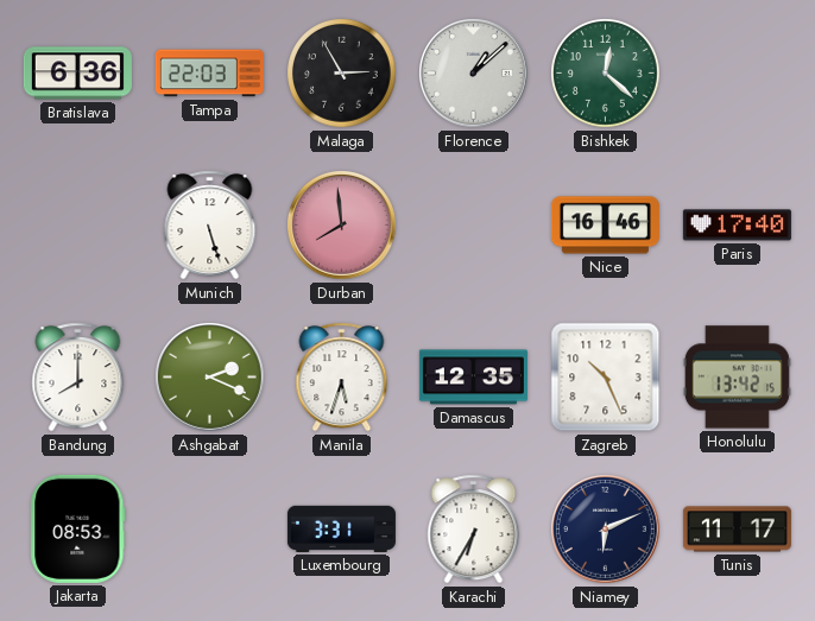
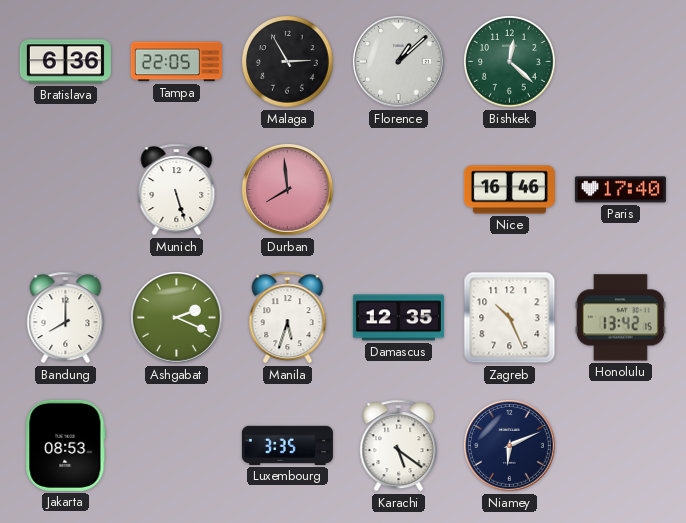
Tampa: 22:03 -> 22:05 (176, 62)
Luxembourg: 3:31 -> 3:35 (287, 445)
Karachi: 6:35 -> 5:21 (399, 446)
Tunis: 11:17 -> none (737, 530)
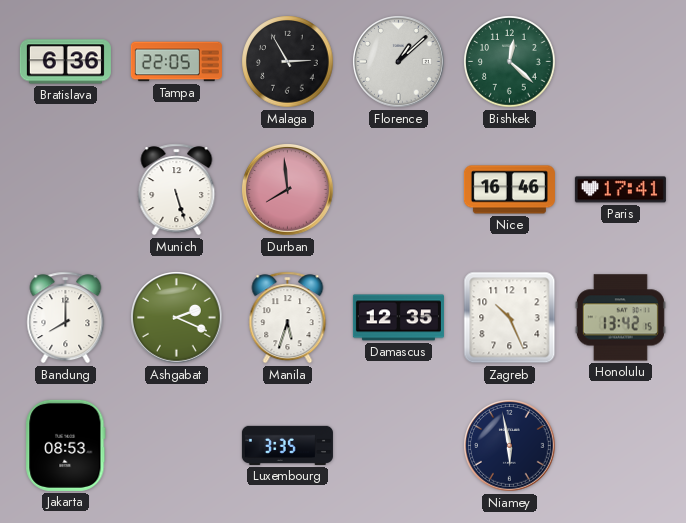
Paris: 17:40 -> 17:41 (620, 190)
Karachi: 5:21 -> none (399, 446)
Niamey: 6:11 -> 5:58 (510, 446)
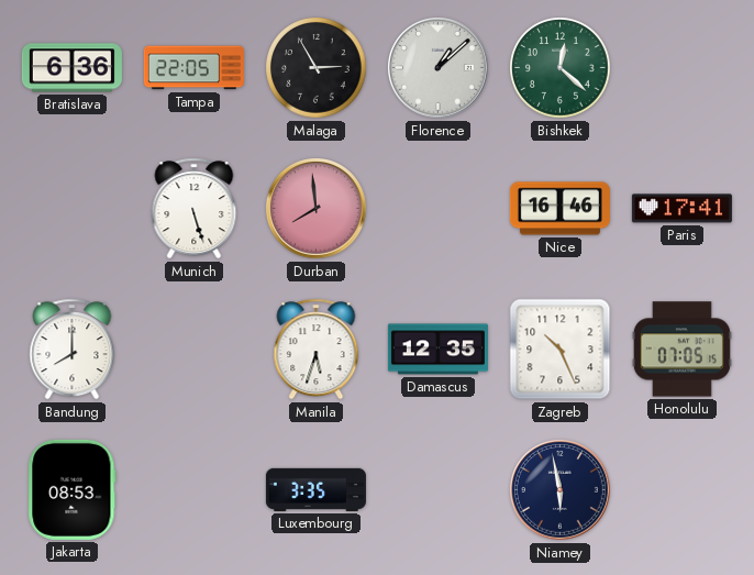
Ashgabat: 2:19 -> none (177, 318)
Honolulu: 13:42 -> 07:05 (681, 350)
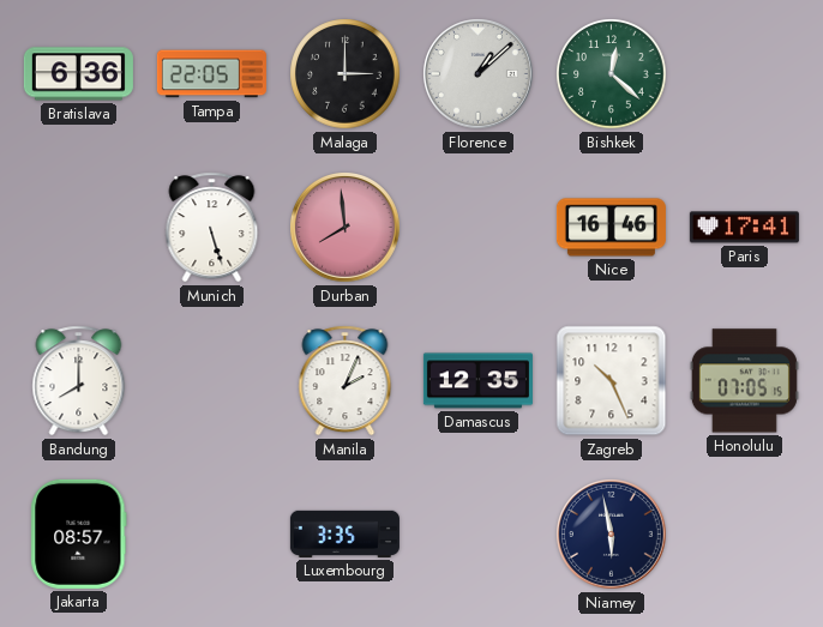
Malaga: 2:55 -> 3:00 (346, 74)
Manila: 5:33 -> 2:04 (346, 381)
Jakarta: 08:53 -> 08:57 (79, 533)
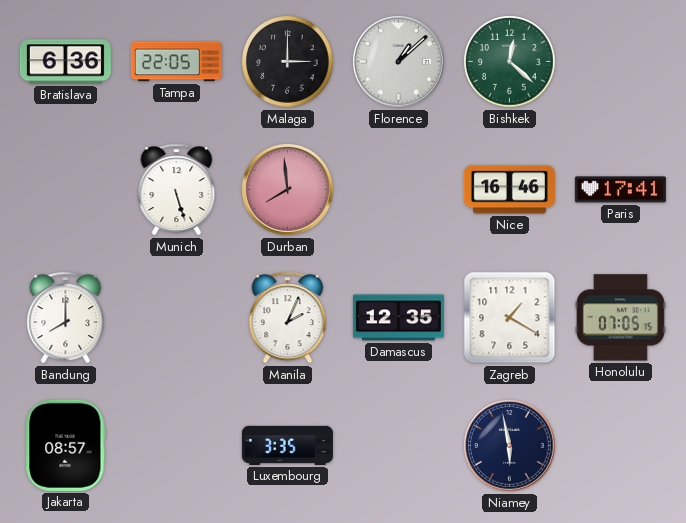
Zagreb: 10:26 -> 1:20 (510, 318)
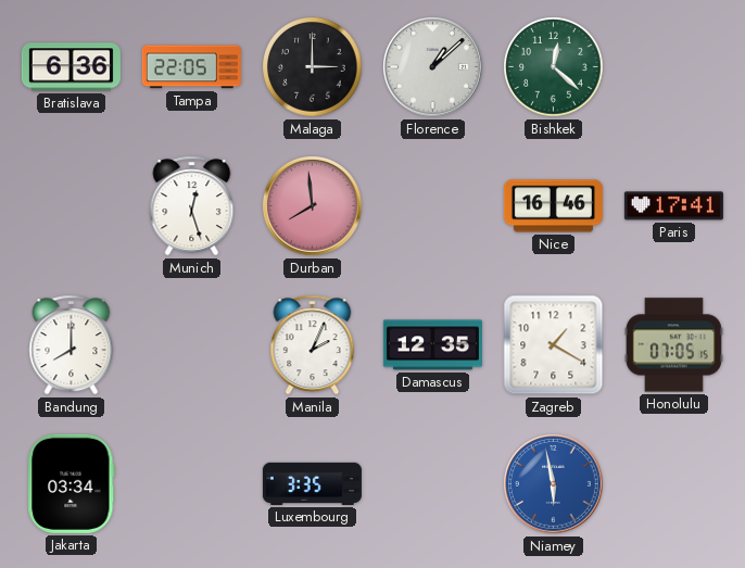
Munich: 5:27 -> 12:27 (192, 206)
Jakarta: 08:57 -> 03:34 (72, 483)
Niamey dial: navy -> blue (554, 484)
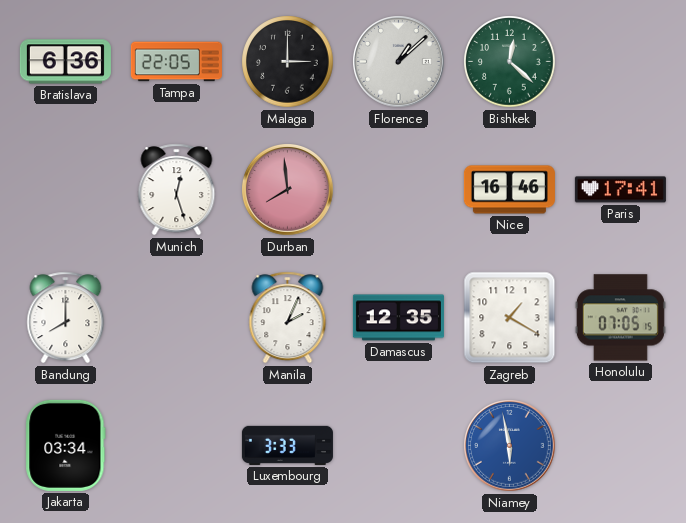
Luxembourg: 3:35 -> 3:33 (287, 445)
